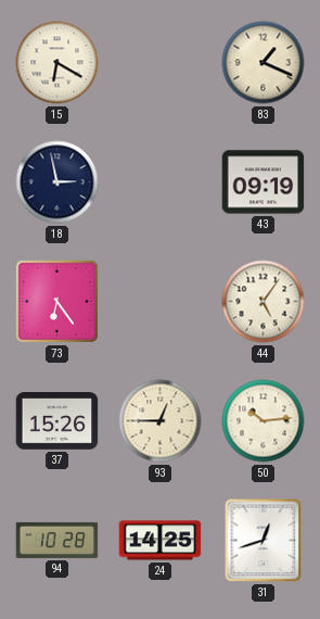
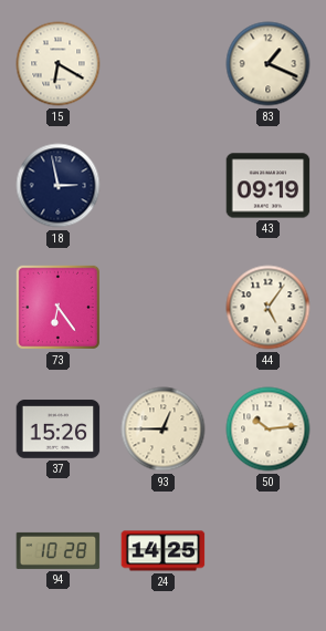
31: 12:42 -> none (264, 541)
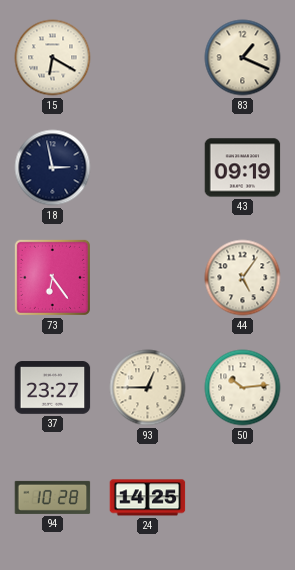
37: 15:26 -> 23:27 (53, 388)
